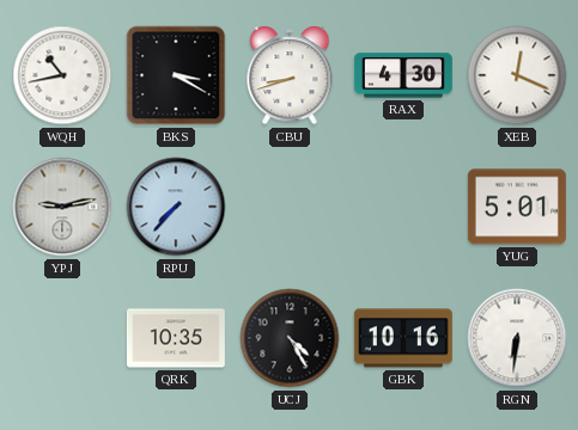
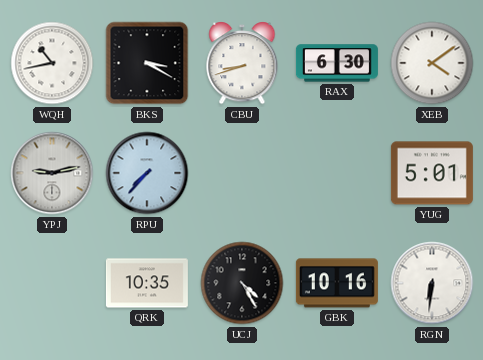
RAX: 4:30 -> 6:30 (337, 63)
XEB: 12:19 -> 4:09 (432, 63)
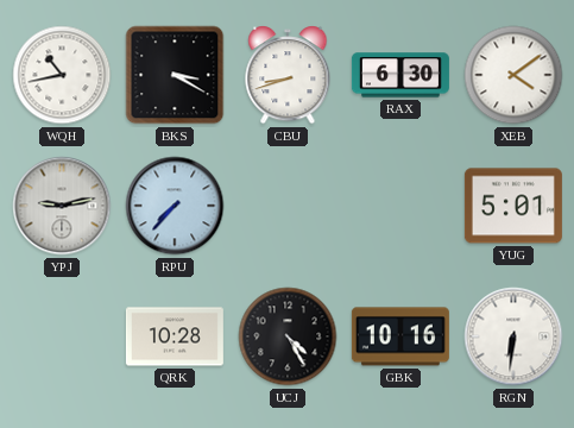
QRK: 10:35 -> 10:28 (175, 336)
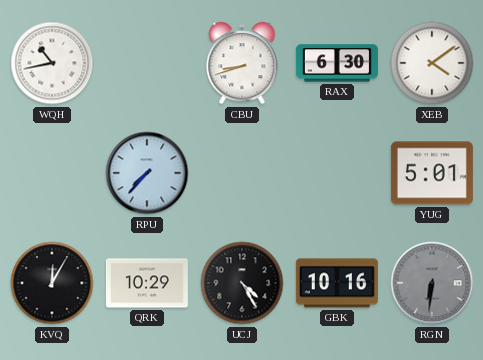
BKS: 3:20 -> none (175, 75)
YPJ: 9:13 -> none (62, 206)
KVQ: none -> 12:05 (52, 283)
QRK: 10:28 -> 10:29 (147, 283)
RGN dial: white -> grey (432, 283)
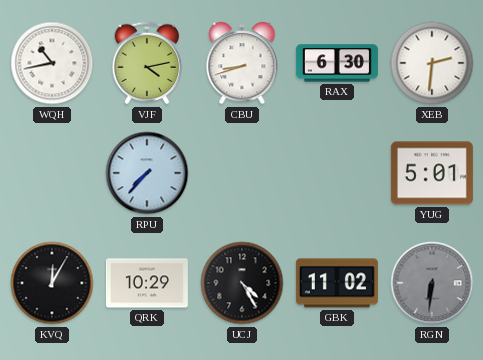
VJF: none -> 4:13 (147, 63)
XEB: 4:09 -> 2:31 (432, 63)
GBK: 10:16 -> 11:02 (337, 283)
